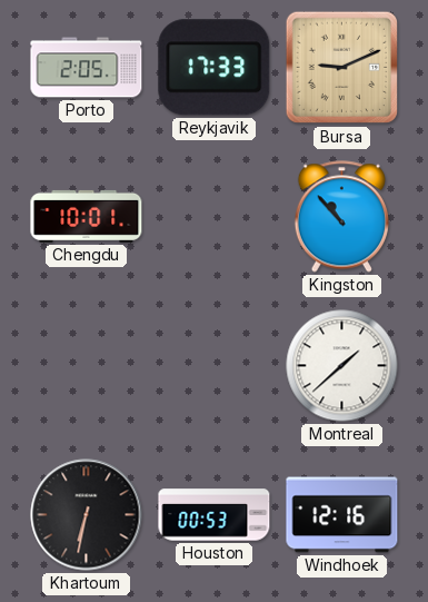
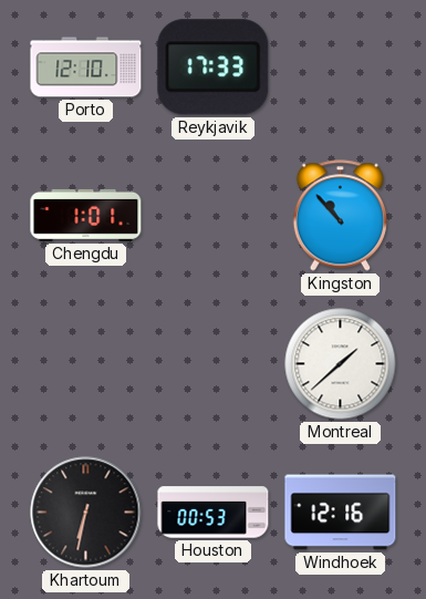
Porto: 2:05 -> 12:10 (86, 68)
Bursa: 9:11 -> none (342, 68)
Chengdu: 10:01 -> 1:01 (86, 215)
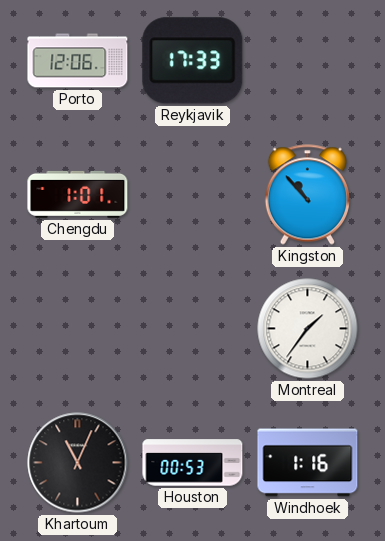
Porto: 12:10 -> 12:06 (78, 61)
Montreal: 1:38 -> 1:36 (308, 329)
Khartoum: 6:32 -> 11:04 (78, 463)
Windhoek: 12:16 -> 1:16 (308, 463)
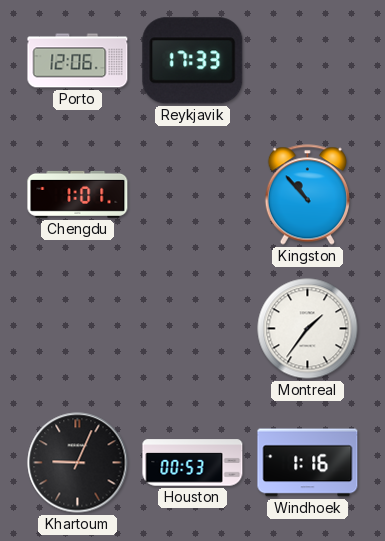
Khartoum: 11:04 -> 9:04 (78, 463)
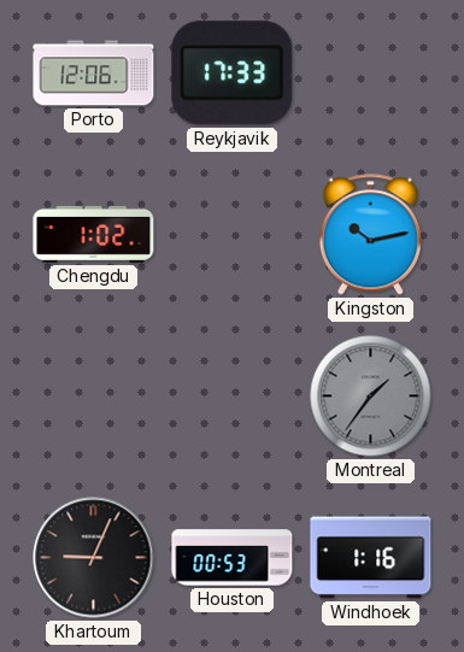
Chengdu: 1:01 -> 1:02 (94, 234)
Kingston: 10:53 -> 10:13 (370, 235)
Montreal dial: white -> grey (371, 397)
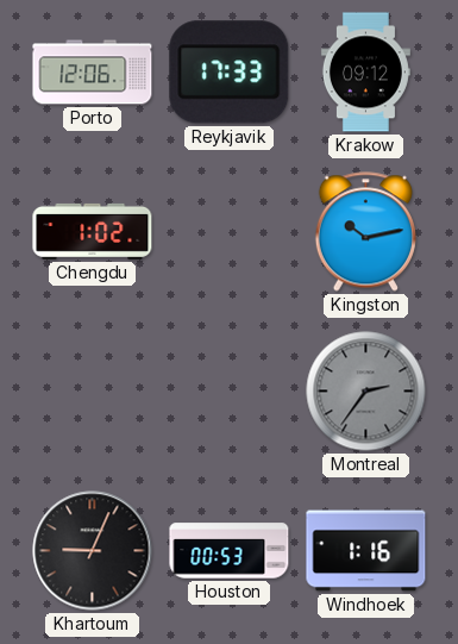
Krakow: none -> 09:12 (365, 73)
Montreal: 1:36 -> 2:36 (366, 392)
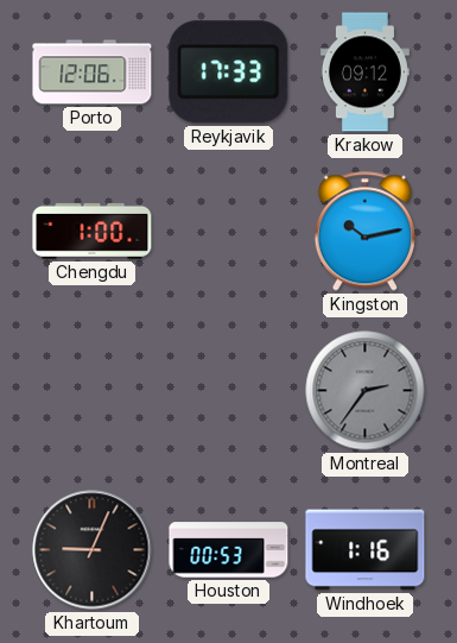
Chengdu: 1:02 -> 1:00 (93, 231)
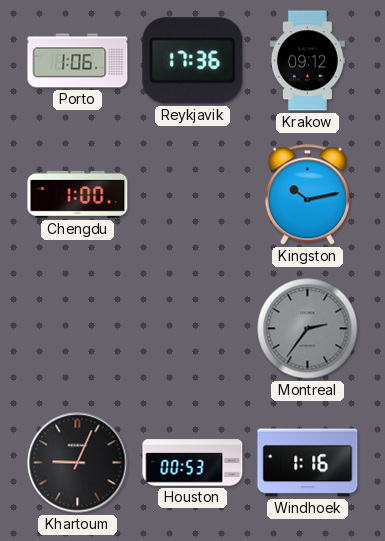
Porto: 12:06 -> 1:06 (78, 61)
Reykjavik: 17:33 -> 17:36 (193, 61)
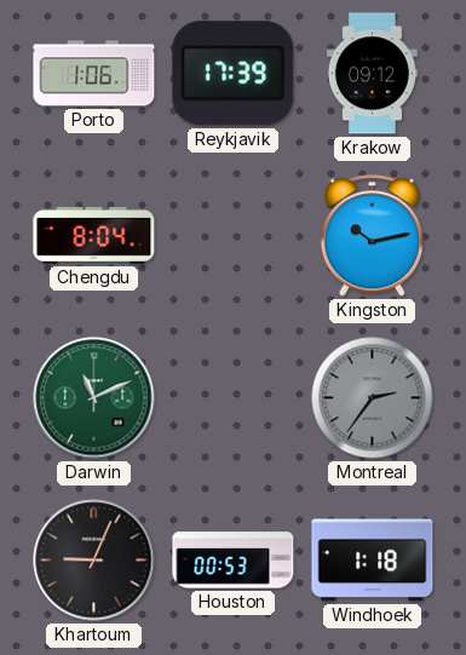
Reykjavik: 17:36 -> 17:39 (234, 74)
Chengdu: 1:00 -> 8:04 (94, 235)
Darwin: none -> 11:11 (94, 398)
Windhoek: 1:16 -> 1:18 (373, 561)
